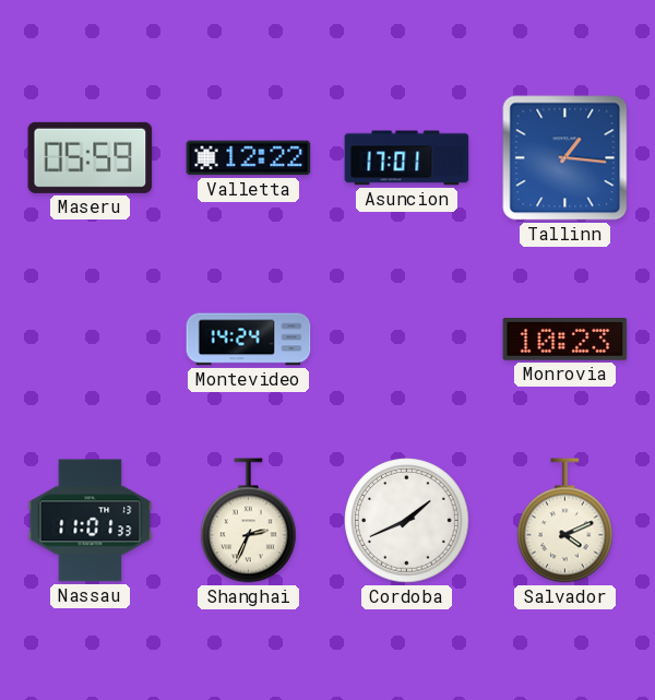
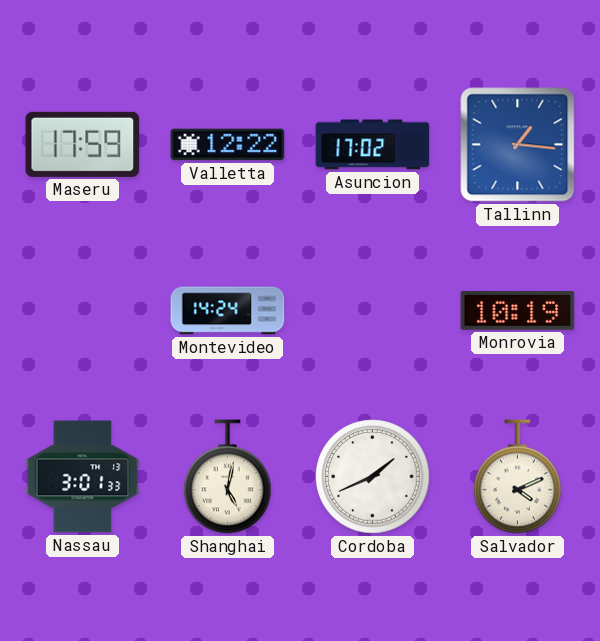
Maseru: 05:59 -> 17:59 (83, 144)
Asuncion: 17:01 -> 17:02 (373, 145)
Monrovia: 10:23 -> 10:19 (518, 311)
Nassau: 11:01 -> 3:01 (83, 477)
Shanghai: 2:34 -> 5:02 (228, 477)
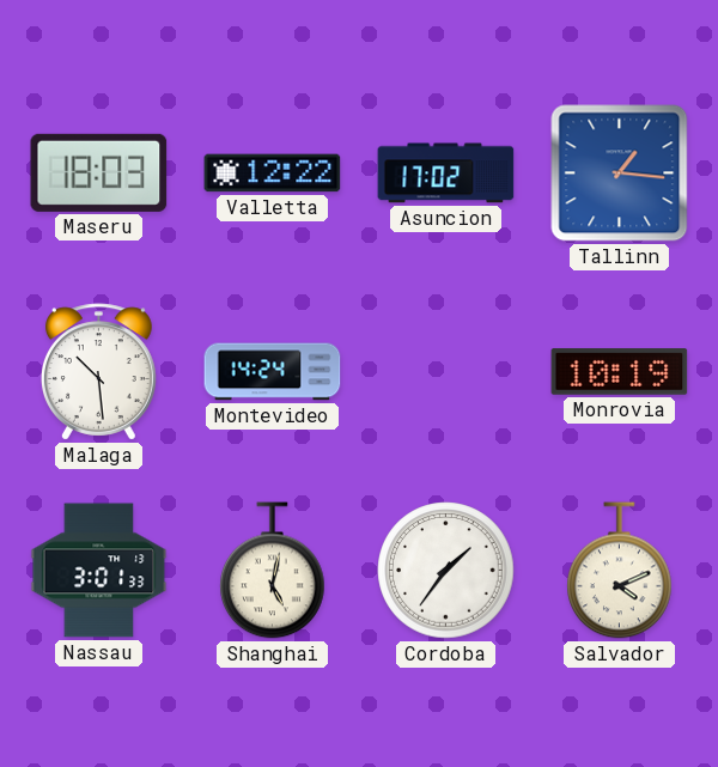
Maseru: 17:59 -> 18:03 (99, 172)
Malaga: none -> 10:29 (98, 372)
Cordoba: 1:41 -> 1:36 (446, 571)
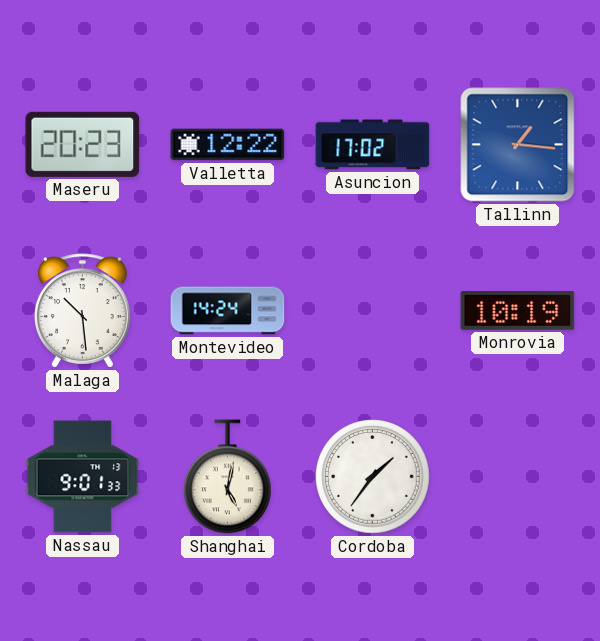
Maseru: 18:03 -> 20:23 (83, 144)
Nassau: 3:01 -> 9:01 (83, 477)
Salvador: 4:11 -> none (620, 571)
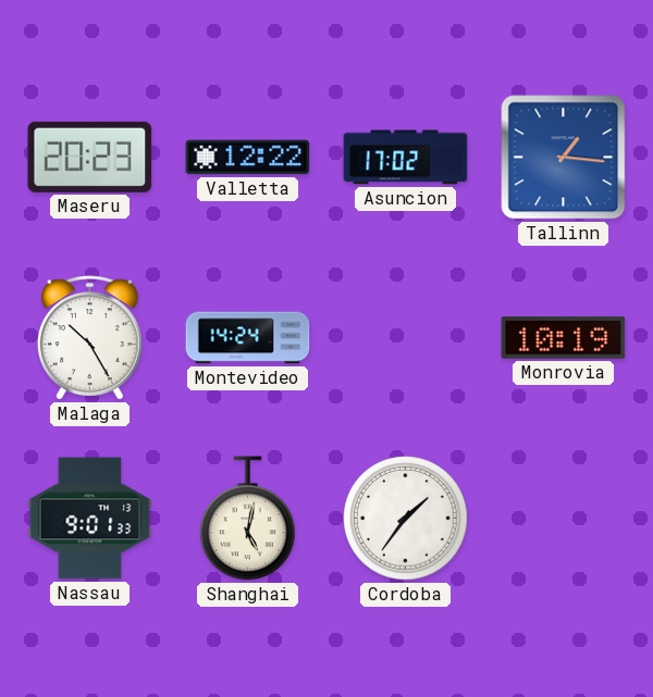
Malaga: 10:29 -> 10:25 (89, 338)
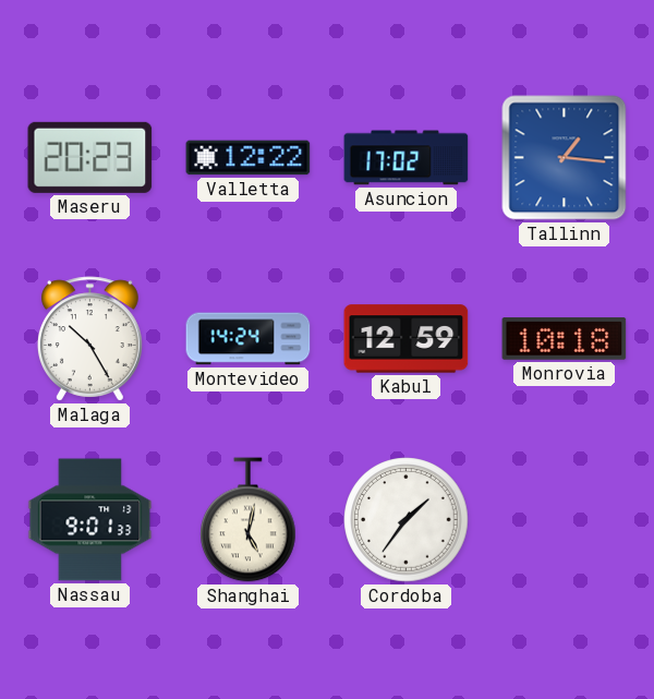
Kabul: none -> 12:59 (407, 339)
Monrovia: 10:19 -> 10:18 (565, 339)
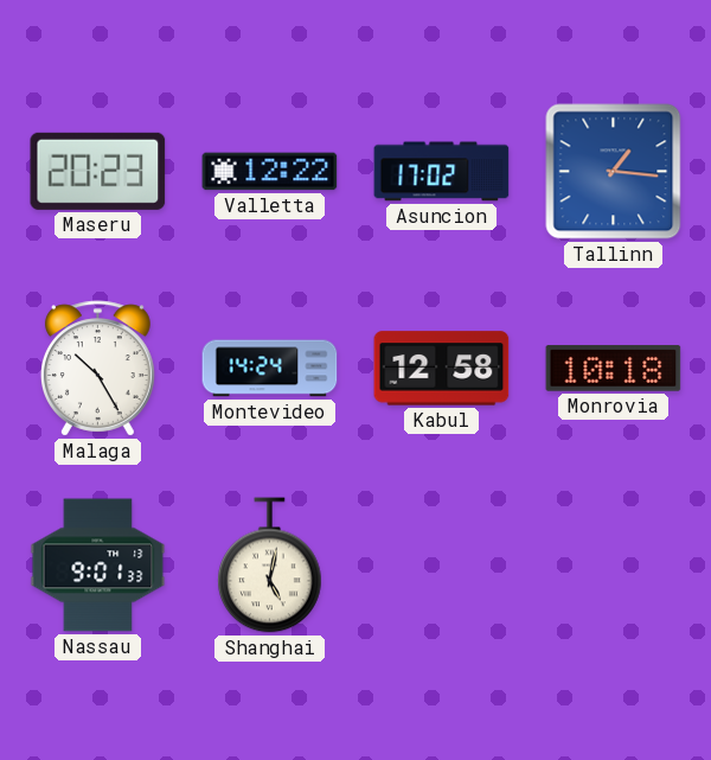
Kabul: 12:59 -> 12:58 (442, 369)
Cordoba: 1:36 -> none (407, 520)
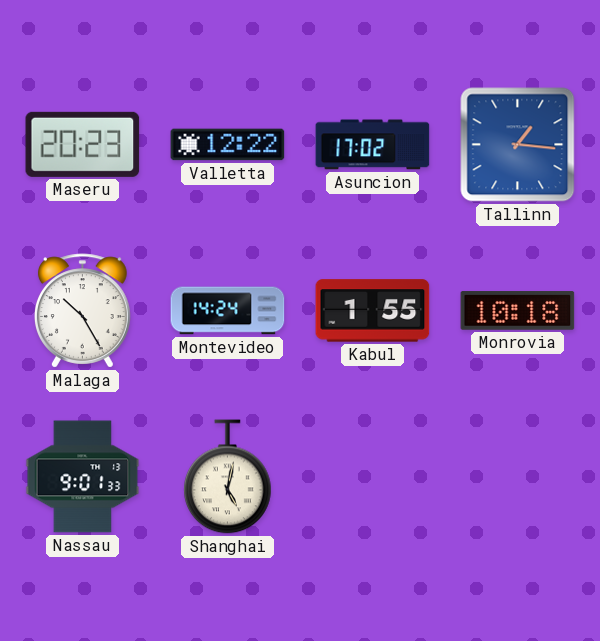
Kabul: 12:58 -> 1:55 (373, 311)
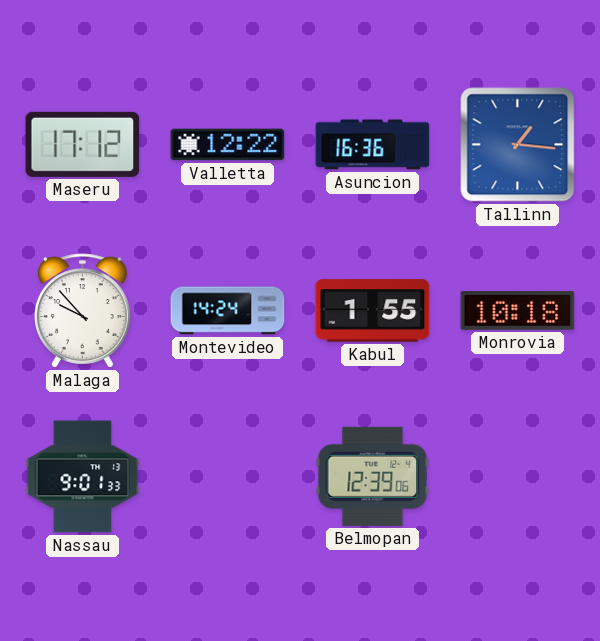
Maseru: 20:23 -> 17:12 (83, 144)
Asuncion: 17:02 -> 16:36 (373, 145)
Malaga: 10:25 -> 9:53 (82, 311)
Shanghai: 5:02 -> none (228, 477)
Belmopan: none -> 12:39 (373, 476)
